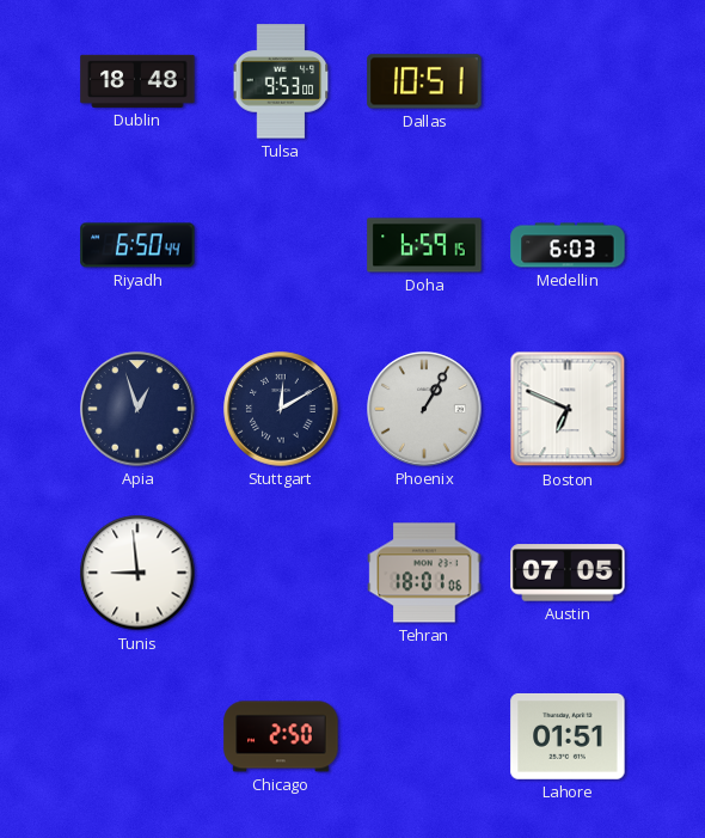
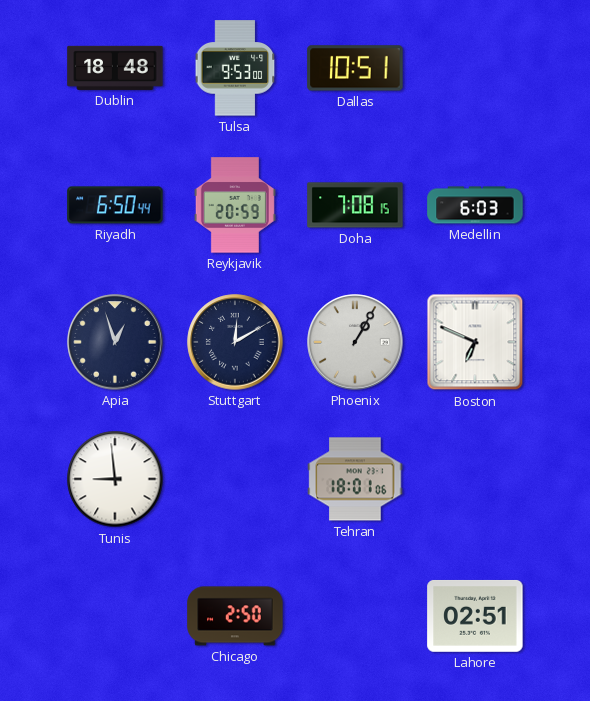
Reykjavik: none -> 20:59 (235, 205)
Doha: 6:59 -> 7:08 (355, 205)
Austin: 07:05 -> none (568, 573)
Lahore: 01:51 -> 02:51 (475, 616)
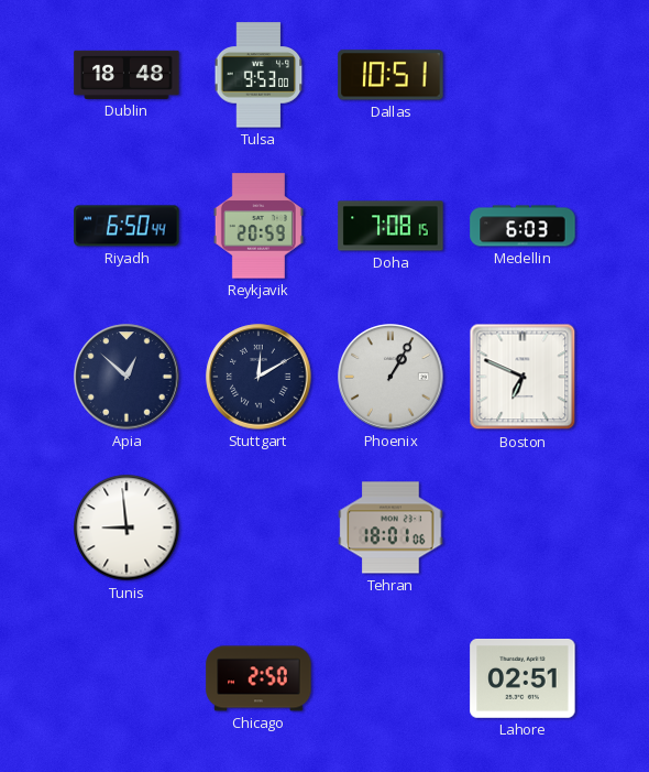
Apia: 12:57 -> 12:52 (127, 377)
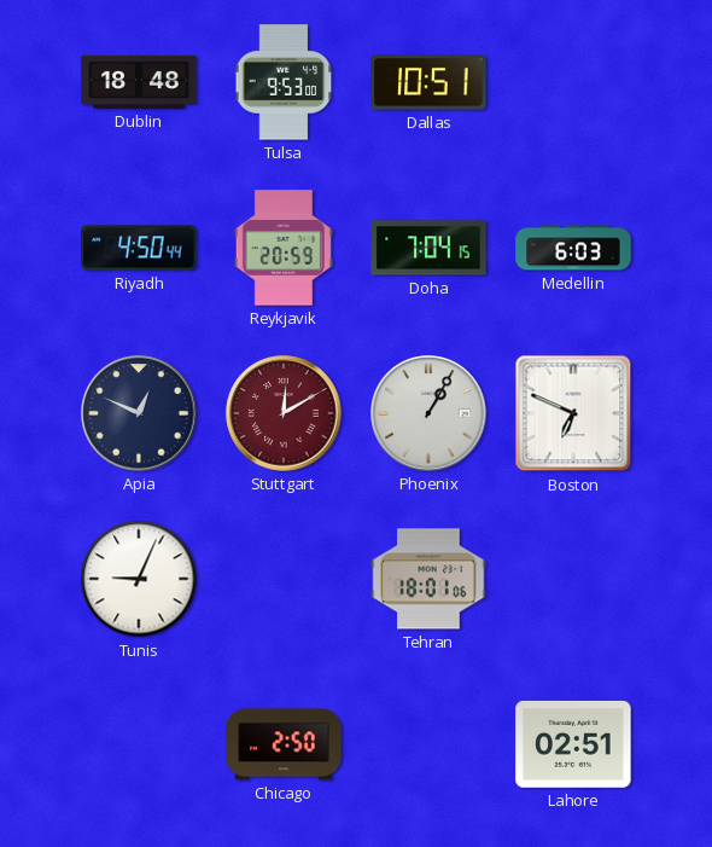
Riyadh: 6:50 -> 4:50 (139, 248)
Doha: 7:08 -> 7:04 (428, 248)
Apia: 12:52 -> 12:49 (139, 413)
Stuttgart dial: navy -> burgundy (284, 413)
Tunis: 8:59 -> 9:04 (139, 579)
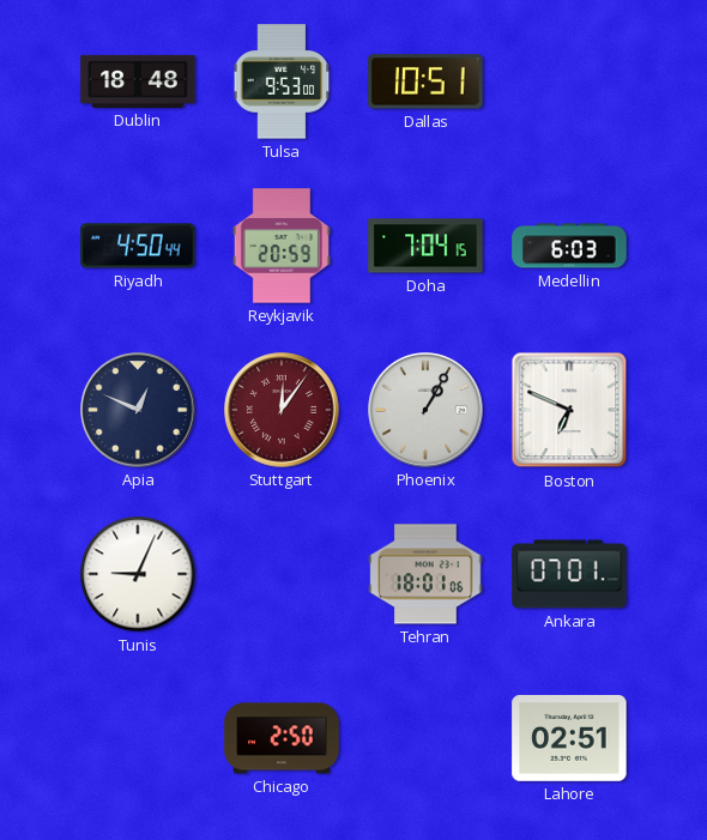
Stuttgart: 12:10 -> 12:06 (282, 410)
Ankara: none -> 07:01 (569, 574)
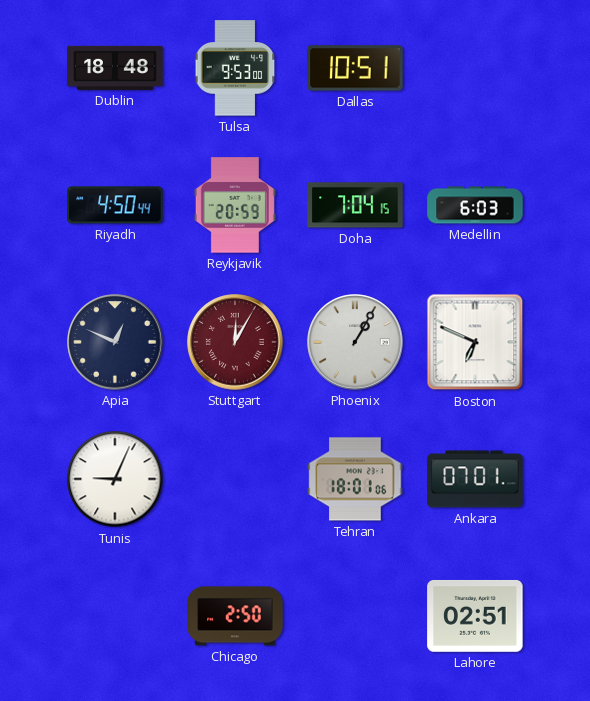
Stuttgart: 12:06 -> 12:05 (235, 342)
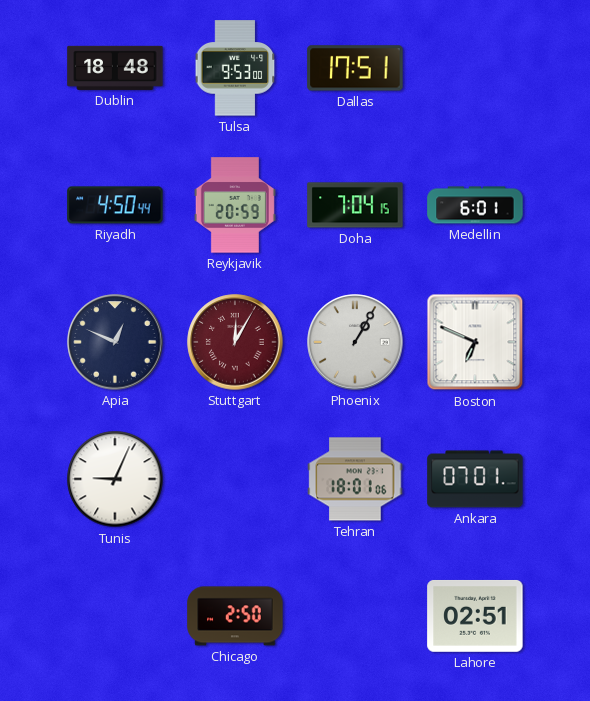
Dallas: 10:51 -> 17:51 (355, 68)
Medellin: 6:03 -> 6:01 (475, 205)
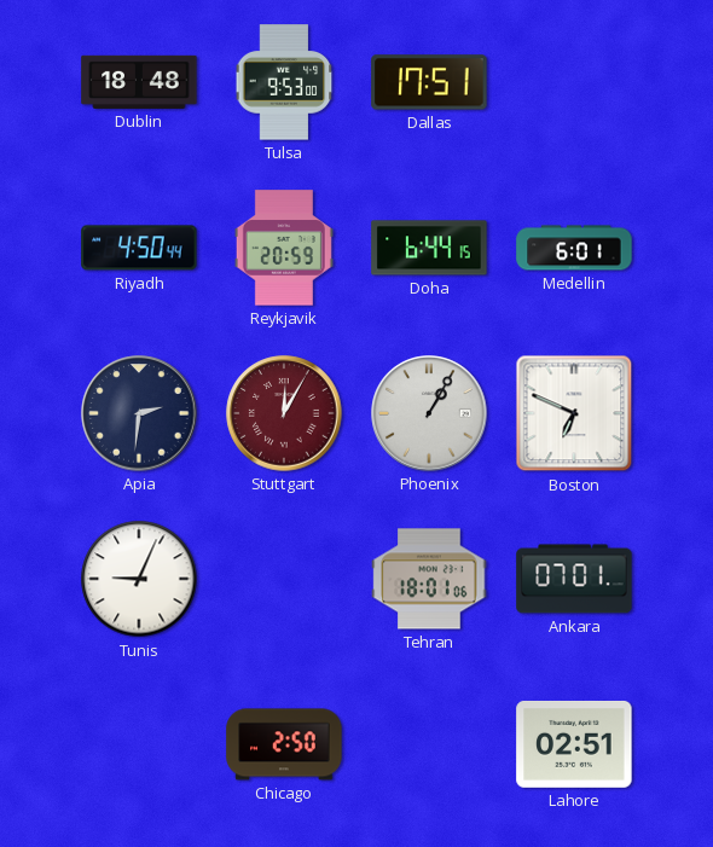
Doha: 7:04 -> 6:44 (429, 248)
Apia: 12:49 -> 2:31 (139, 413)
